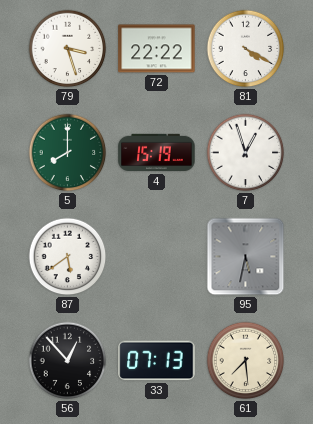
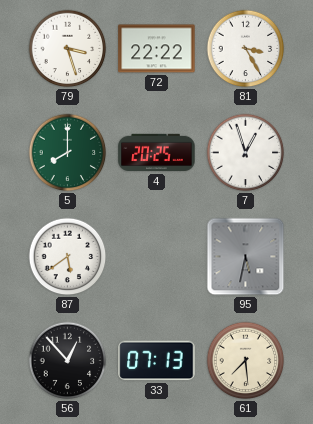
81: 4:20 -> 3:25 (246, 49)
4: 15:19 -> 20:25 (157, 153)
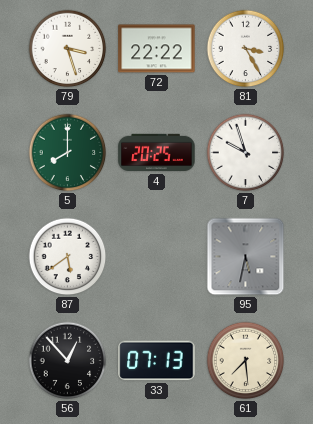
7: 12:57 -> 9:57 (246, 153)
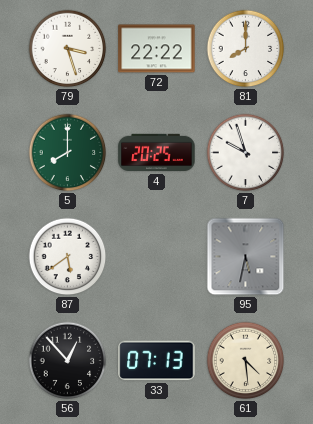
81: 3:25 -> 8:00 (246, 49)
61: 7:29 -> 4:29 (246, 361)
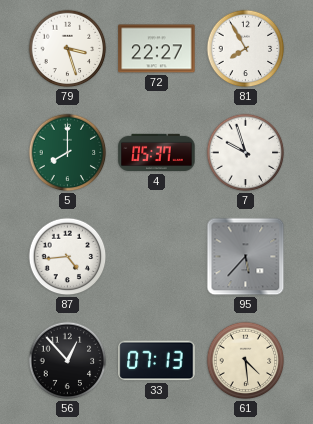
72: 22:22 -> 22:27 (157, 49)
81: 8:00 -> 7:55 (246, 49)
4: 20:25 -> 05:37 (157, 153)
87: 5:39 -> 4:44 (68, 257)
95: 5:32 -> 5:37 (246, 257)
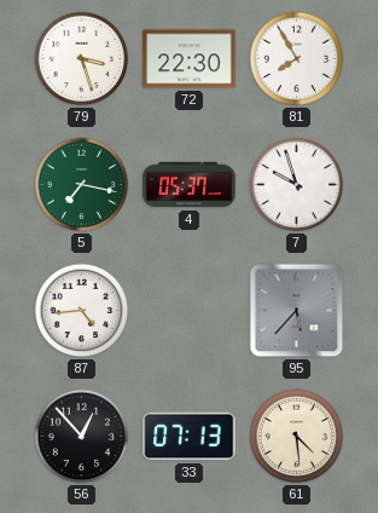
72: 22:27 -> 22:30 (190, 59)
5: 8:00 -> 7:17 (82, 185)
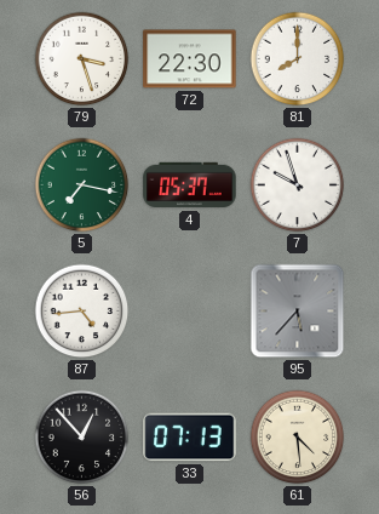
81: 7:55 -> 8:00 (298, 59)
